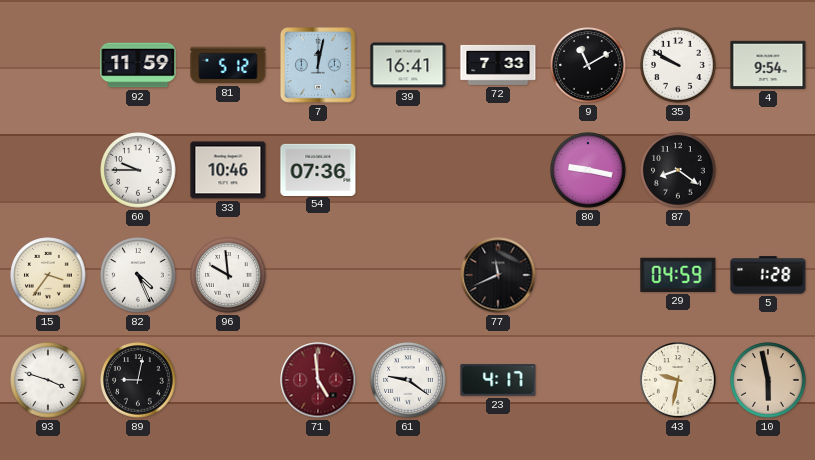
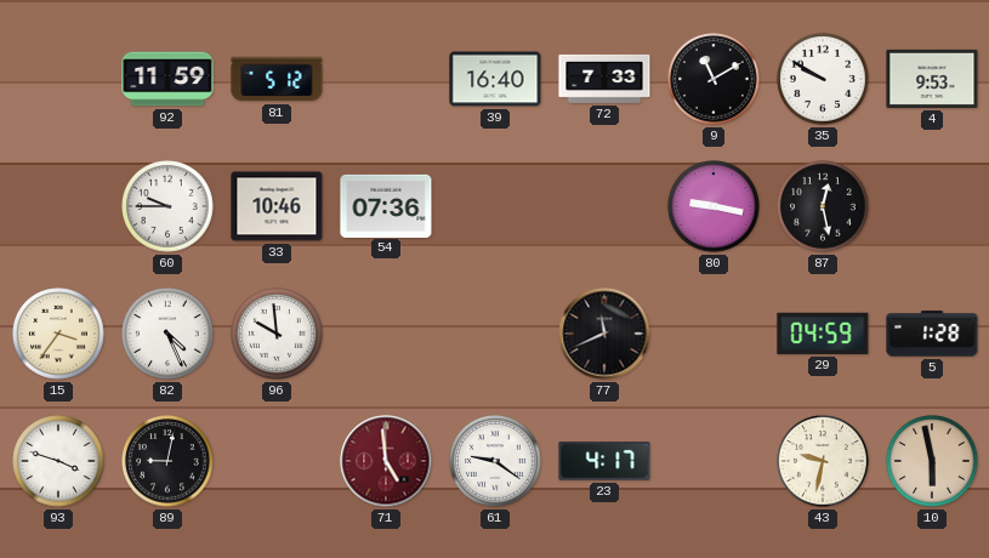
7: 12:02 -> none (318, 65)
39: 16:41 -> 16:40 (495, 79)
4: 9:54 -> 9:53 (932, 79)
87: 8:21 -> 12:28 (823, 206)
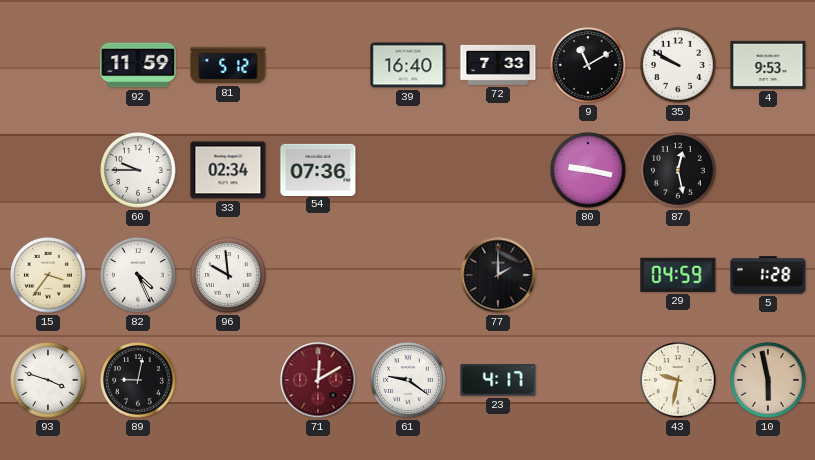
33: 10:46 -> 02:34 (228, 170)
77: 11:41 -> 2:00 (498, 275)
71: 4:59 -> 12:10 (318, 380)
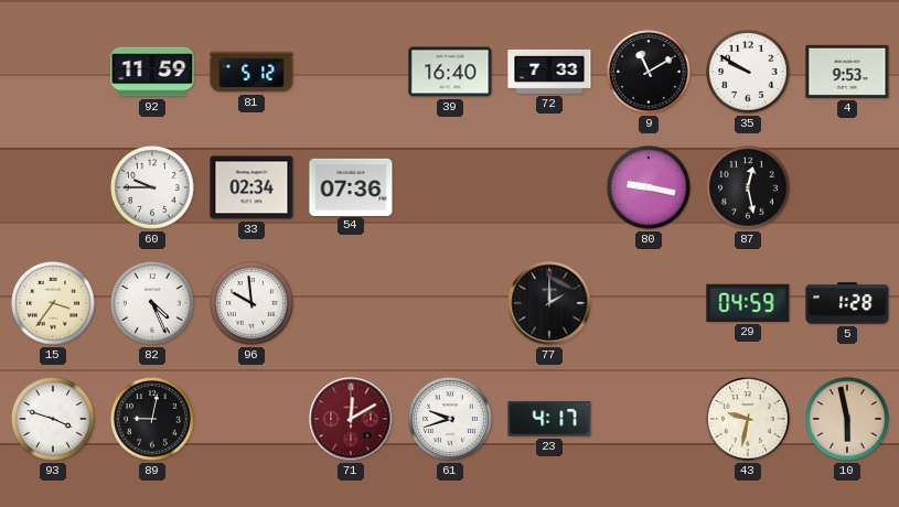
61: 9:21 -> 9:42 (450, 419)
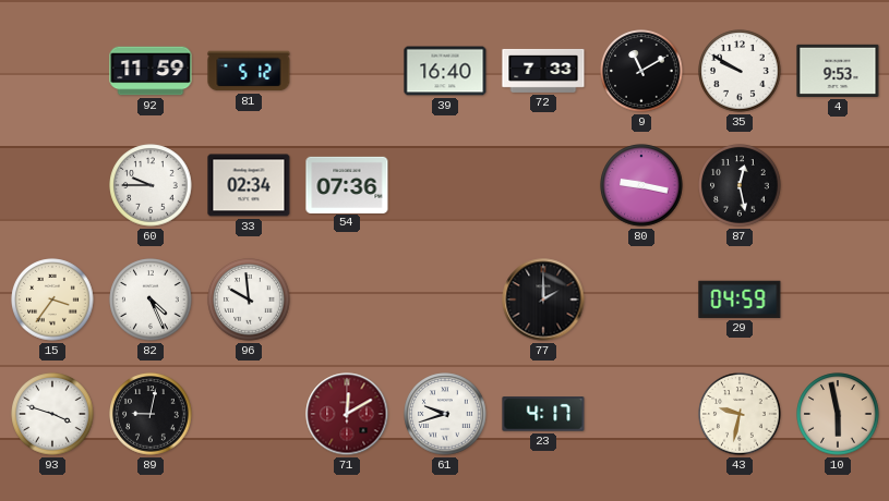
5: 1:28 -> none (847, 303)
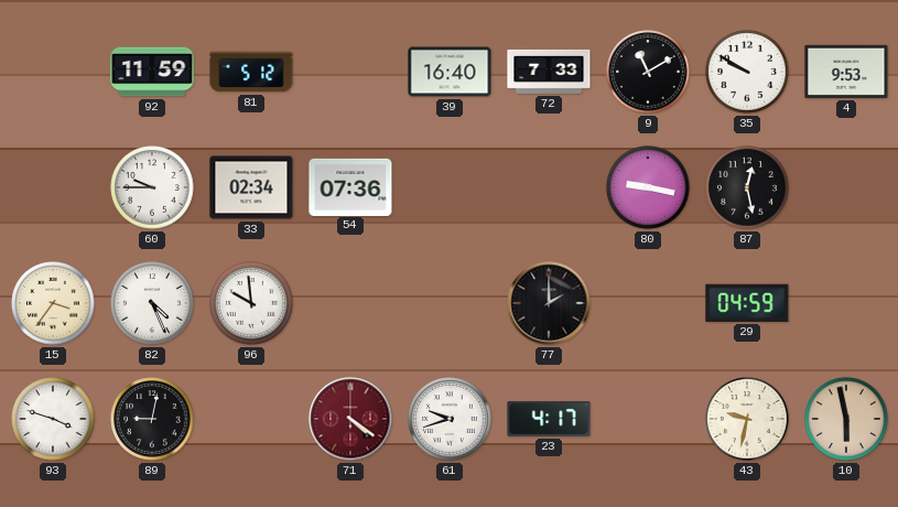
71: 12:10 -> 4:21 (350, 419)
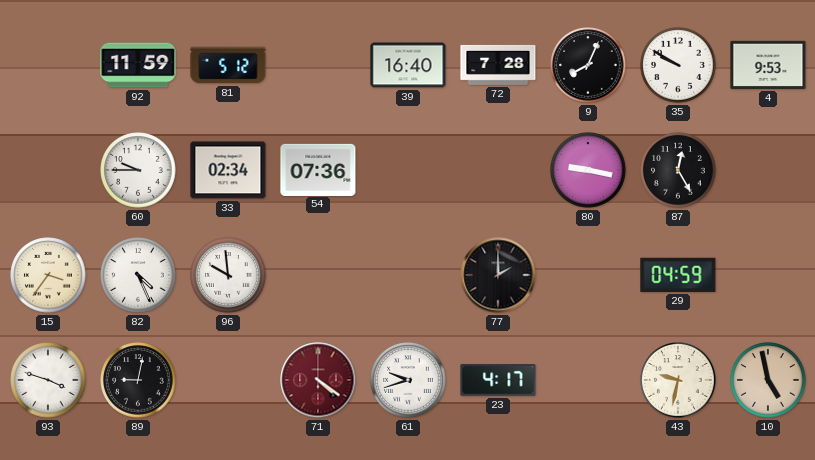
72: 7:33 -> 7:28 (498, 65)
9: 11:10 -> 8:04 (588, 65)
87: 12:28 -> 12:25 (678, 170)
10: 5:58 -> 4:58 (768, 380)
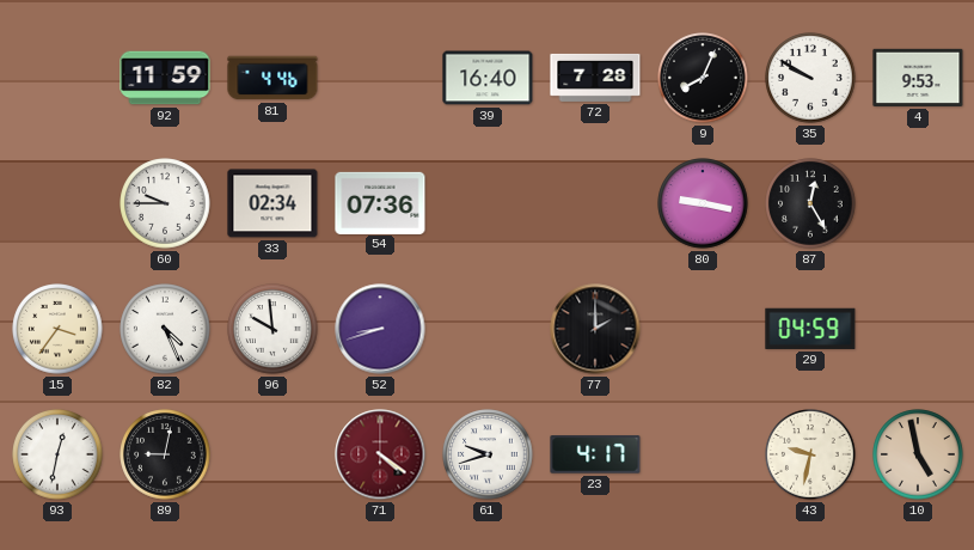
81: 5:12 -> 4:46 (272, 78)
52: none -> 8:42 (380, 329)
93: 3:48 -> 12:32 (57, 454)
